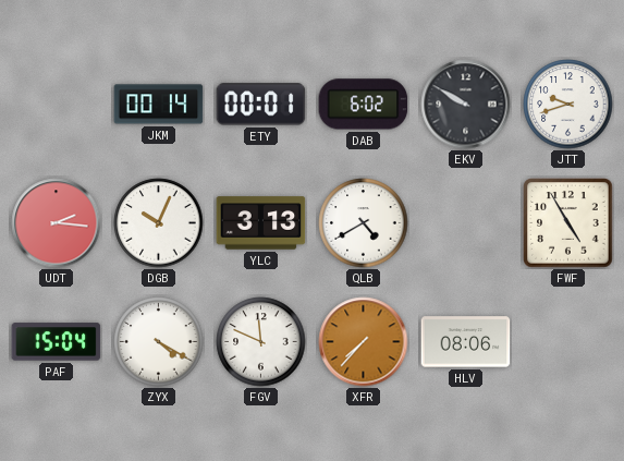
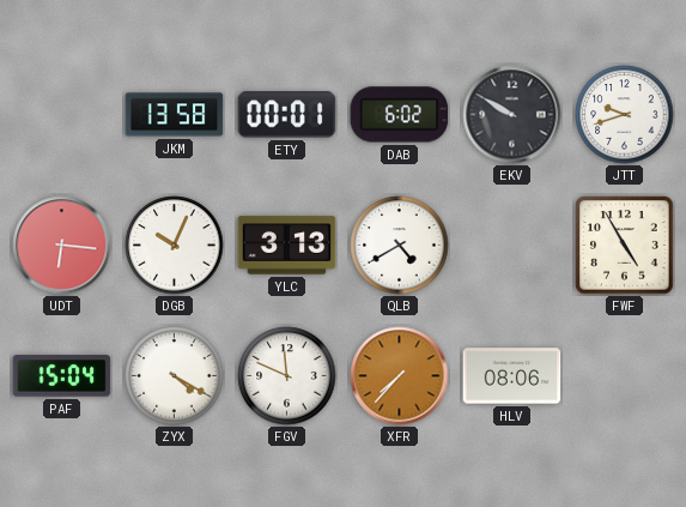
JKM: 00:14 -> 13:58 (175, 115)
UDT: 2:16 -> 6:16 (62, 246)
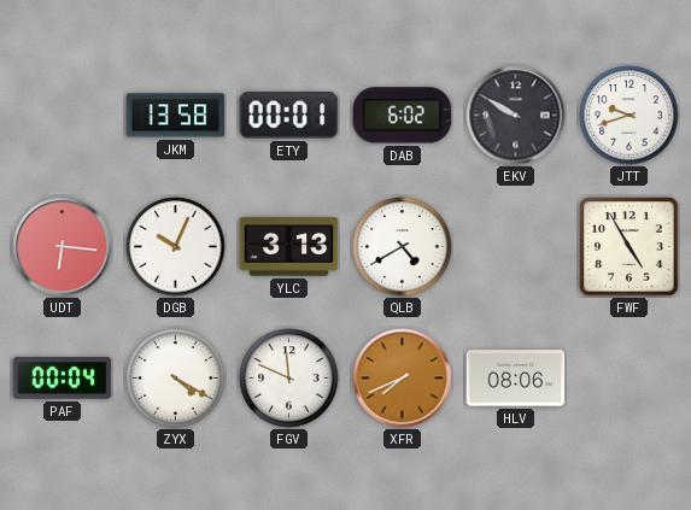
PAF: 15:04 -> 00:04 (63, 379)
XFR: 7:37 -> 7:41 (403, 379)
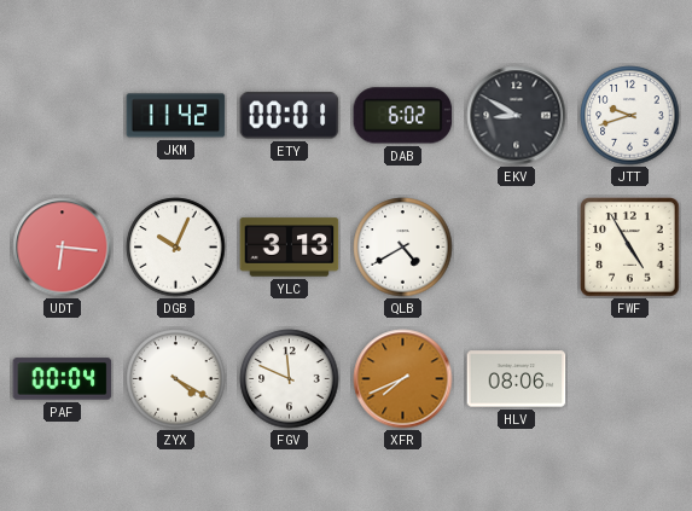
JKM: 13:58 -> 11:42 (176, 116)
EKV: 9:50 -> 8:50 (517, 116)
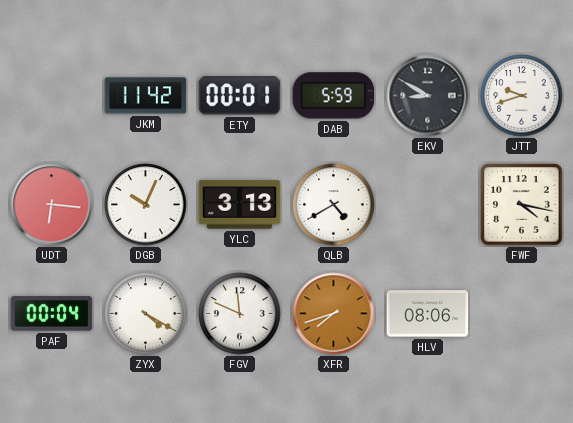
DAB: 6:02 -> 5:59 (334, 96)
FWF: 4:55 -> 4:17 (522, 205)
XFR: 7:41 -> 7:42 (334, 314)
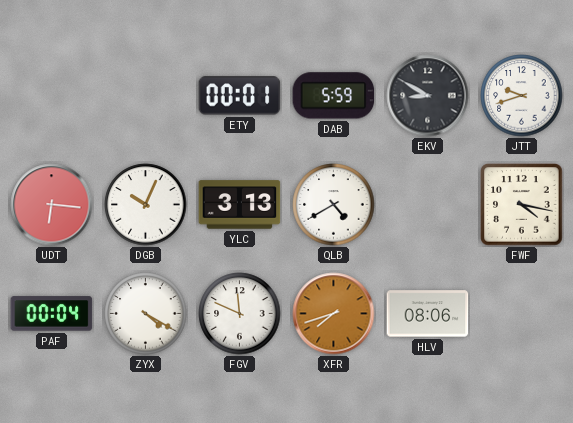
JKM: 11:42 -> none (146, 96)
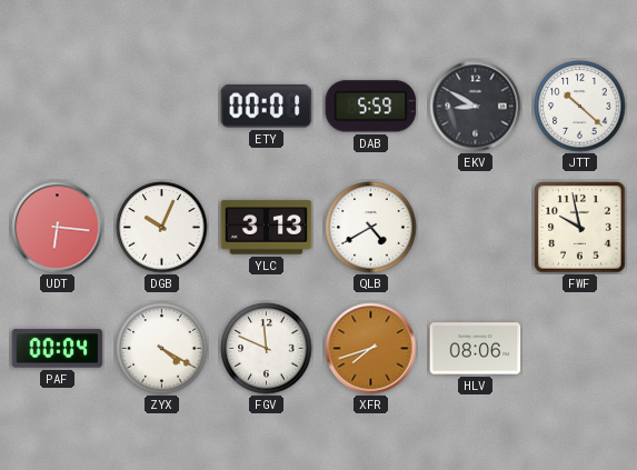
JTT: 9:42 -> 10:22 (580, 107)
FWF: 4:17 -> 9:58 (580, 228)
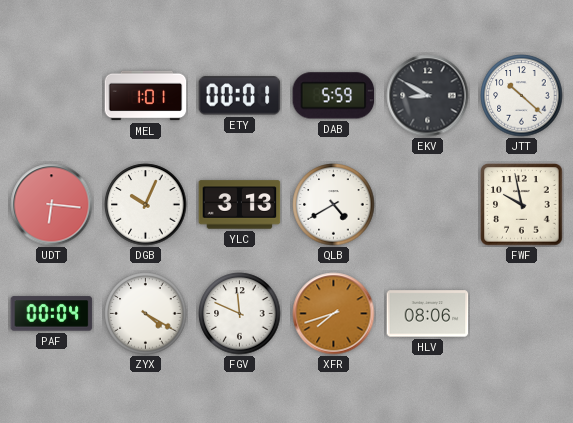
MEL: none -> 1:01 (146, 96)
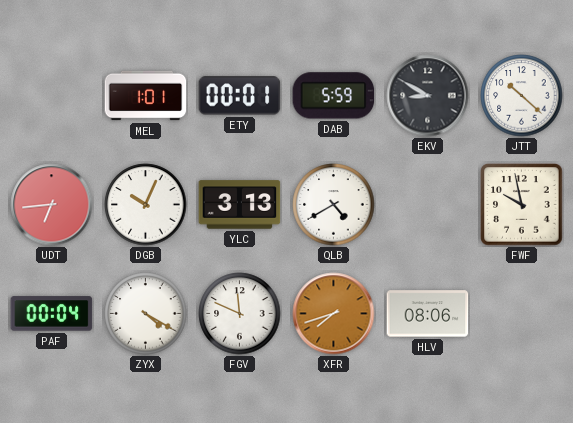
UDT: 6:16 -> 6:44 (52, 205)
